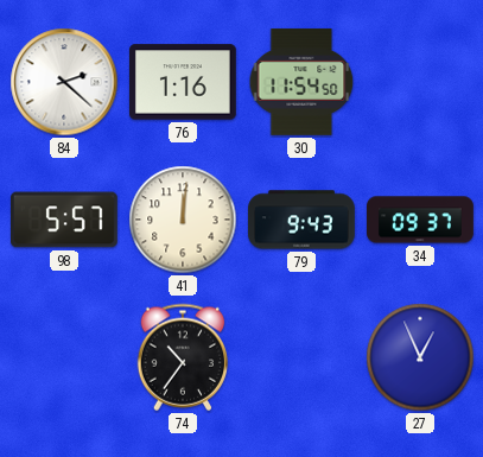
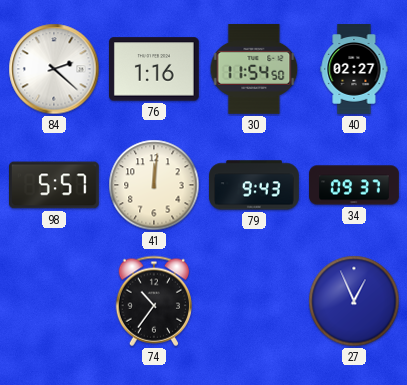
40: none -> 02:27 (354, 69)
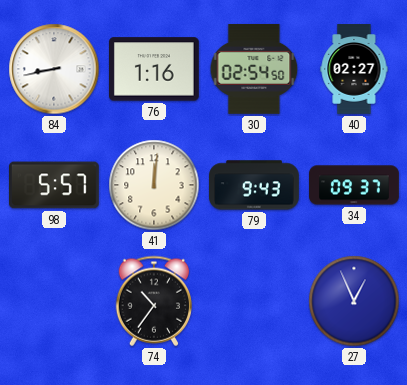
84: 2:22 -> 8:43 (54, 69)
30: 11:54 -> 02:54 (254, 69)
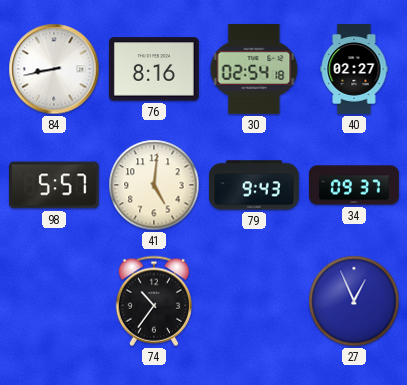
76: 1:16 -> 8:16 (155, 69)
30: 02:54:50 -> 02:54:18 (254, 69)
41: 12:01 -> 5:01 (154, 185)
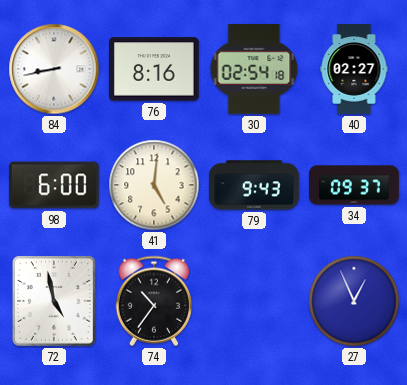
98: 5:57 -> 6:00 (55, 185)
72: none -> 4:58 (54, 301)
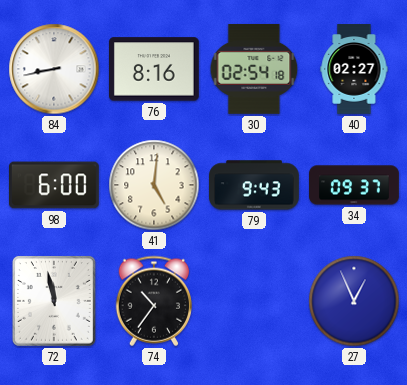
72: 4:58 -> 11:58 (54, 301)
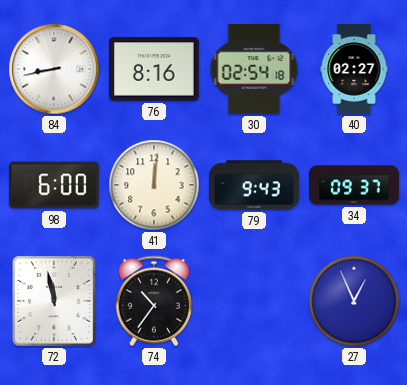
41: 5:01 -> 12:01 (154, 185)
